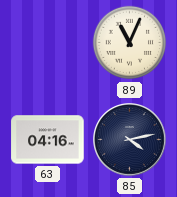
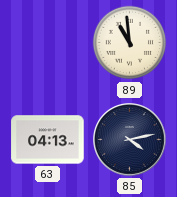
89: 11:04 -> 10:59 (130, 43)
63: 04:16 -> 04:13 (48, 140)
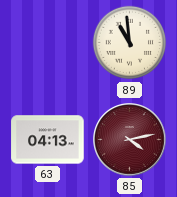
85 dial: navy -> burgundy (130, 140)
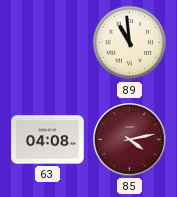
63: 04:13 -> 04:08 (48, 140)
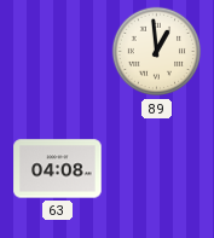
89: 10:59 -> 12:59 (157, 52)
85: 4:13 -> none (130, 140)
